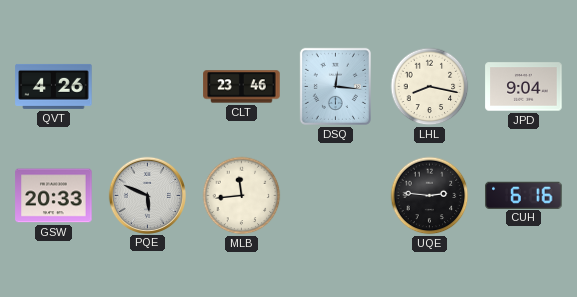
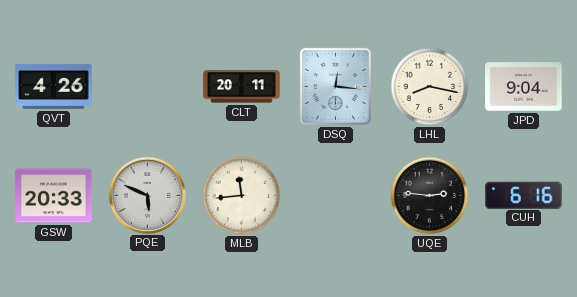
CLT: 23:46 -> 20:11 (242, 87)
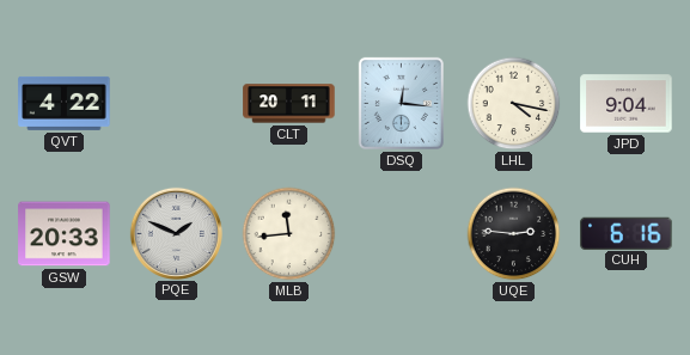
QVT: 4:26 -> 4:22 (65, 103)
LHL: 8:17 -> 4:17 (514, 104)
PQE: 5:49 -> 1:49 (176, 233)
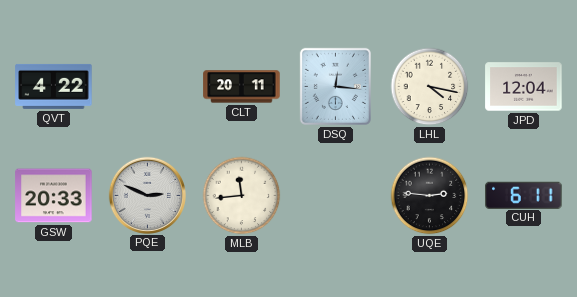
JPD: 9:04 -> 12:04 (524, 87)
PQE: 1:49 -> 2:49 (147, 195)
CUH: 6:16 -> 6:11 (524, 195)
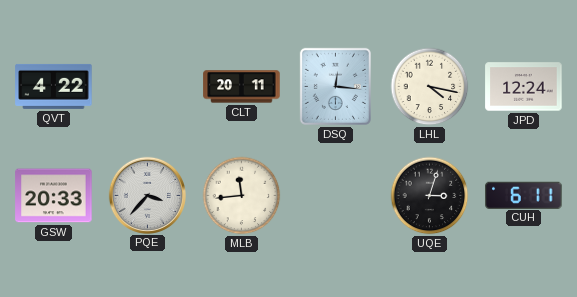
JPD: 12:04 -> 12:24 (524, 87)
PQE: 2:49 -> 3:37 (147, 195)
UQE: 2:46 -> 3:03 (430, 196)
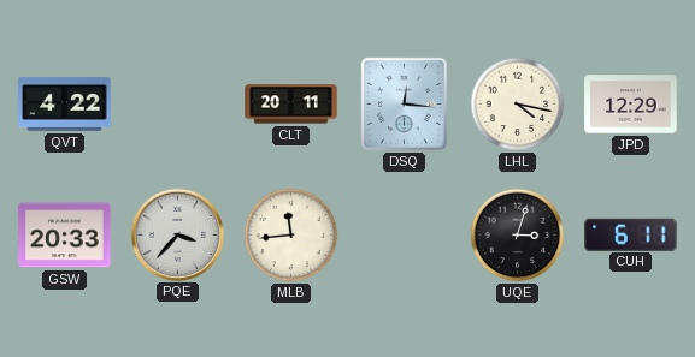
JPD: 12:24 -> 12:29 (631, 105)
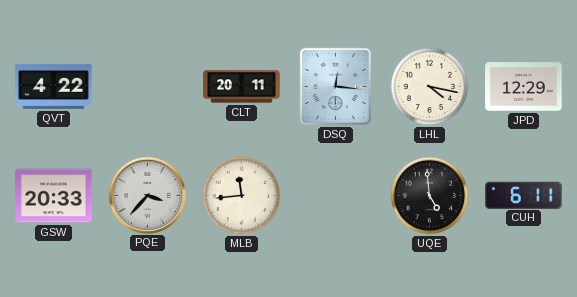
UQE: 3:03 -> 4:59 (430, 196)
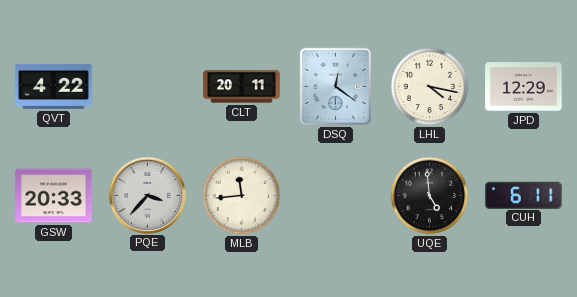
DSQ: 12:16 -> 12:21 (335, 86)
